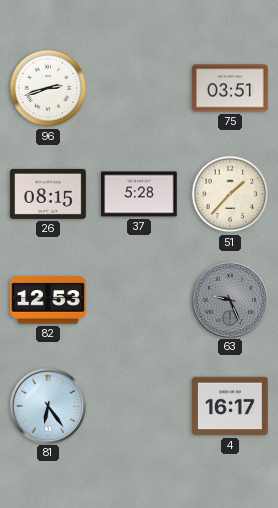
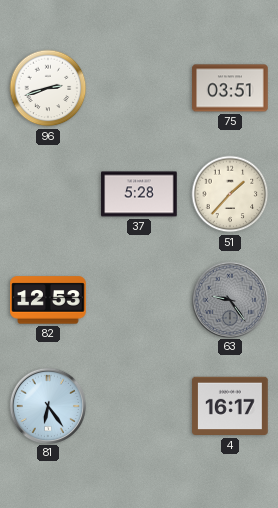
26: 08:15 -> none (48, 194)
63: 9:26 -> 9:24 (229, 299)
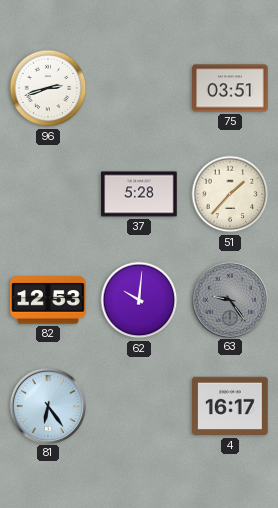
62: none -> 10:01 (139, 300)
